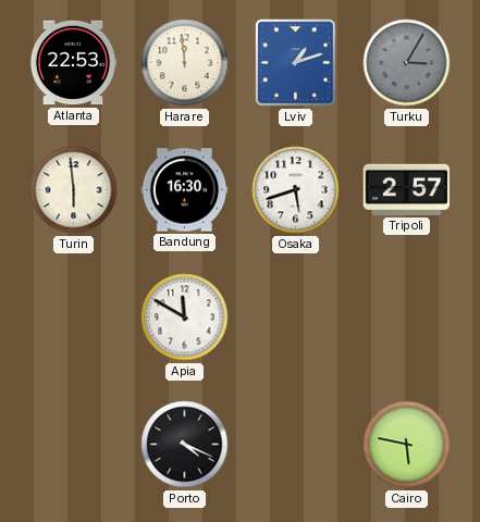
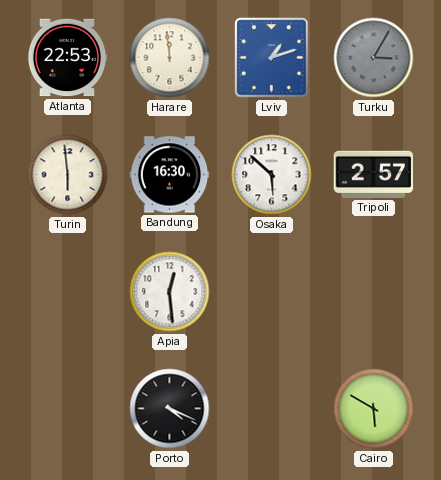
Osaka: 5:42 -> 5:52 (272, 175)
Apia: 11:50 -> 12:29 (170, 292)
Cairo: 5:47 -> 5:50 (374, 409)
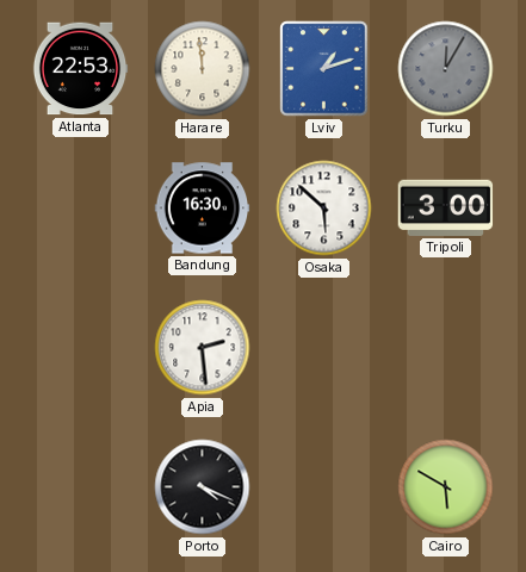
Turku: 3:05 -> 12:05 (446, 69)
Turin: 5:59 -> none (68, 175)
Tripoli: 2:57 -> 3:00 (446, 207)
Apia: 12:29 -> 2:29 (203, 348)
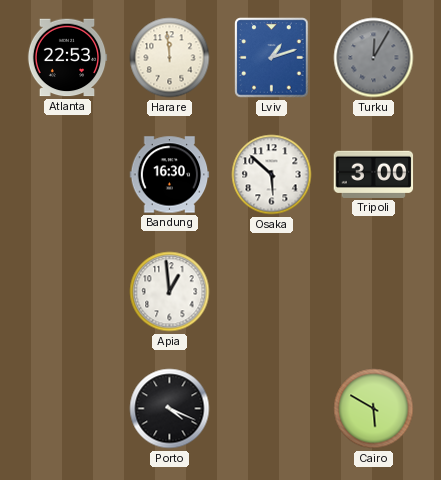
Apia: 2:29 -> 12:59 (170, 292)
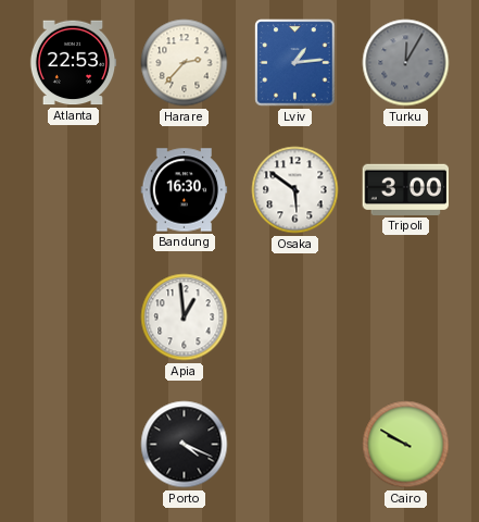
Harare: 11:59 -> 2:37 (185, 63)
Lviv: 1:12 -> 1:14 (295, 63)
Osaka: 5:52 -> 5:51 (295, 190)
Cairo: 5:50 -> 9:50 (406, 445)
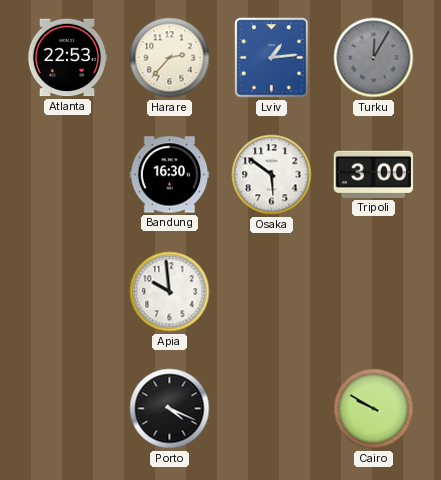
Apia: 12:59 -> 9:59 (170, 292)
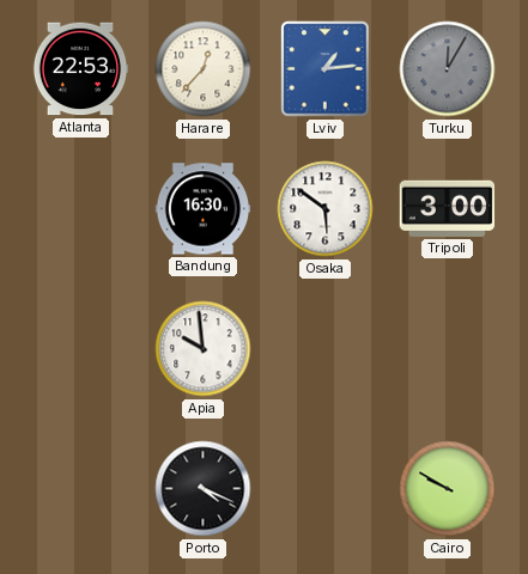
Harare: 2:37 -> 12:37 (204, 69)
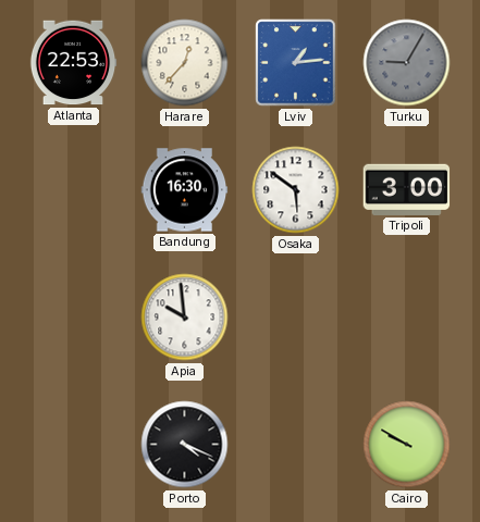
Turku: 12:05 -> 9:05 (407, 63)
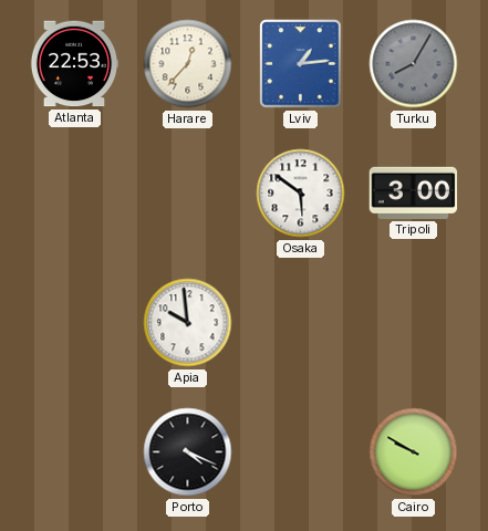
Turku: 9:05 -> 8:05 (414, 64)
Bandung: 16:30 -> none (185, 190)
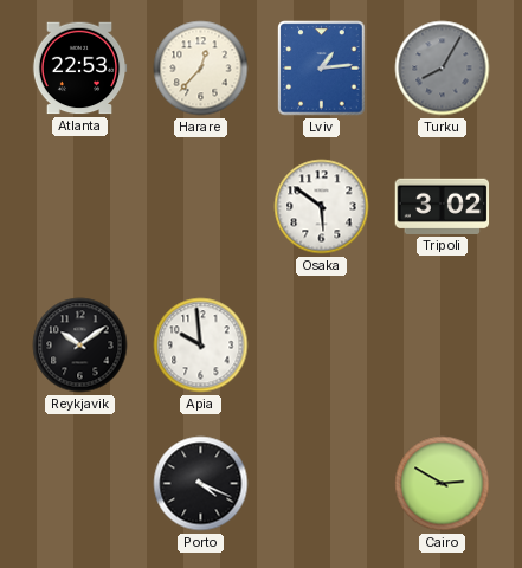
Tripoli: 3:00 -> 3:02 (443, 206)
Reykjavik: none -> 10:09 (80, 346)
Cairo: 9:50 -> 2:50 (443, 484)
